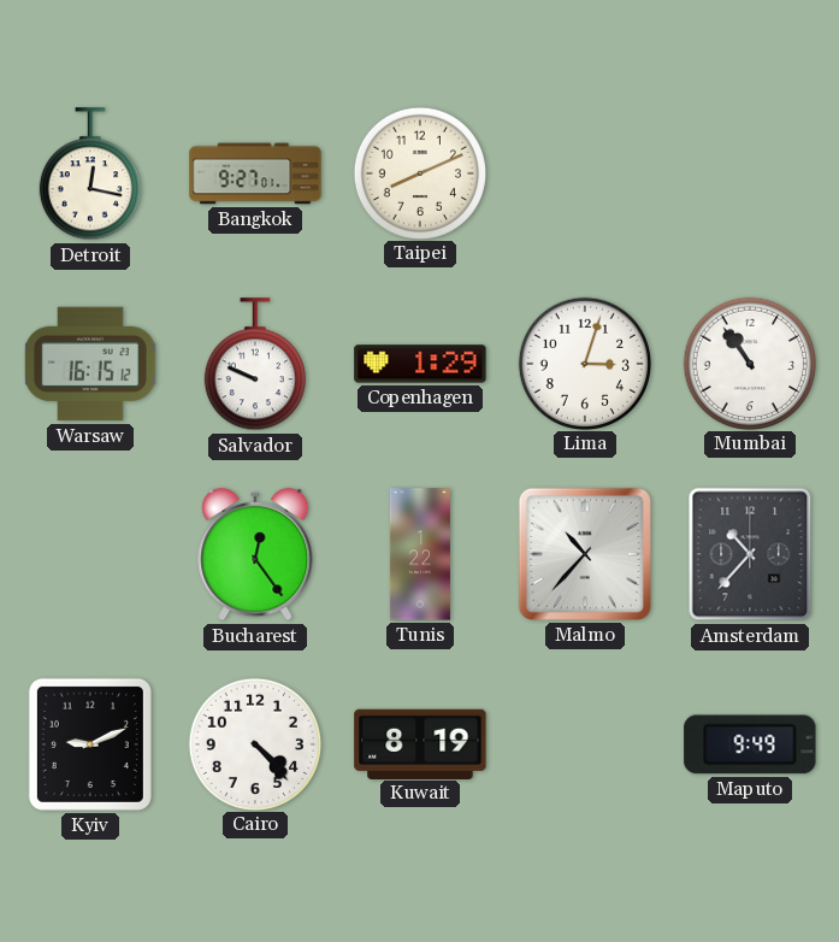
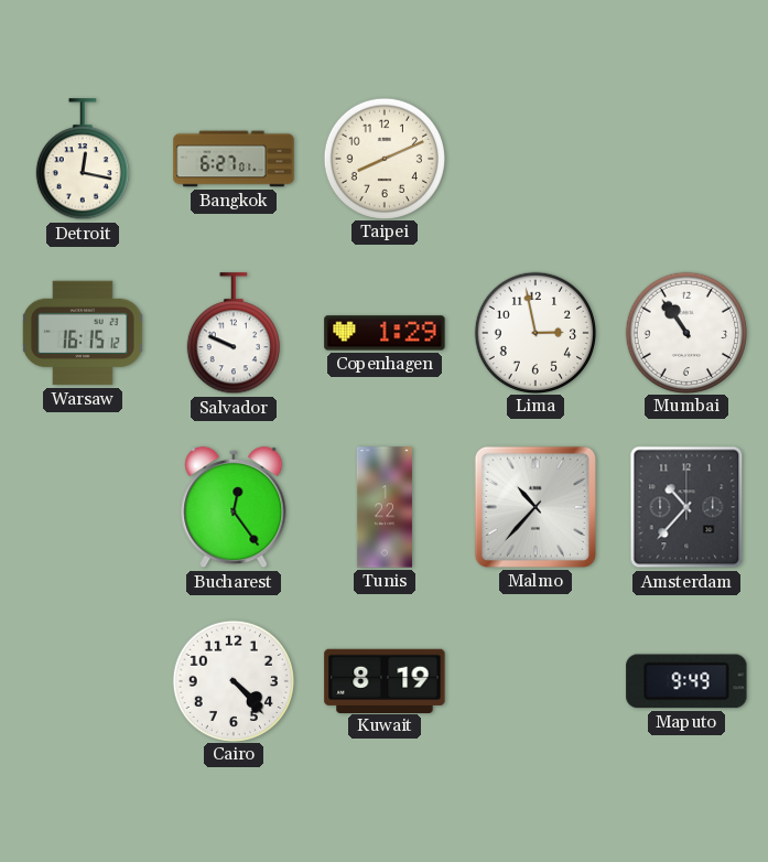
Bangkok: 9:27 -> 6:27 (234, 159)
Lima: 3:03 -> 2:58 (534, 332)
Kyiv: 9:11 -> none (90, 744)
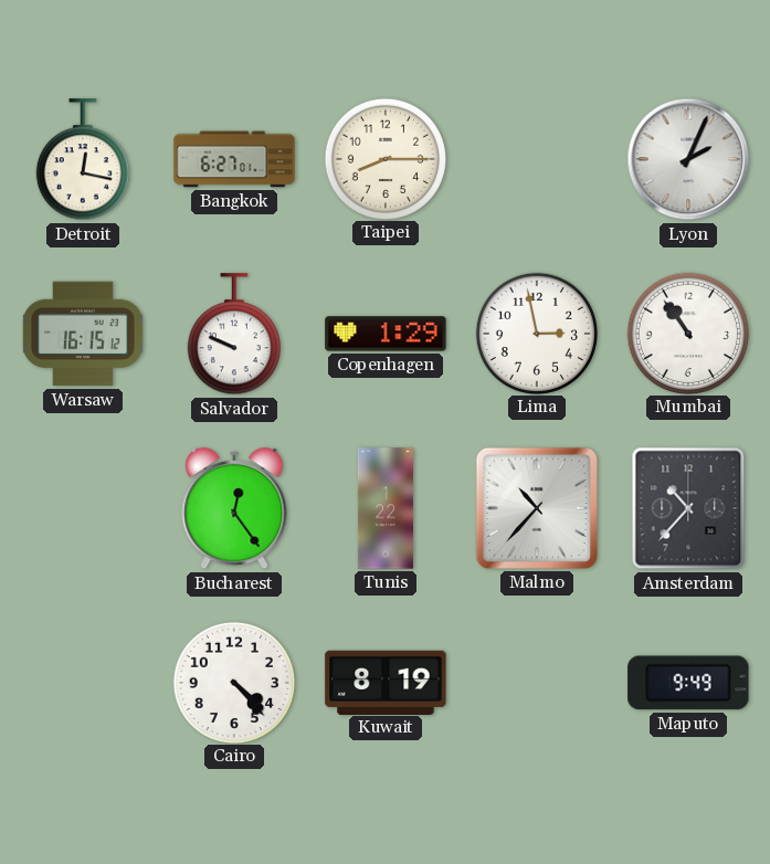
Taipei: 8:11 -> 8:15 (384, 158)
Lyon: none -> 2:04 (688, 159)
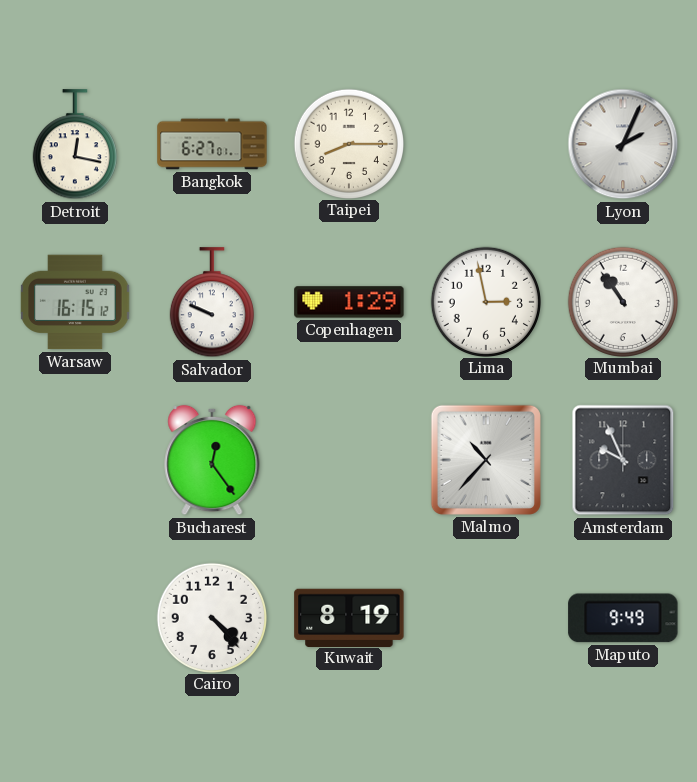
Tunis: 1:22 -> none (386, 508)
Amsterdam: 10:37 -> 9:56 (623, 460)
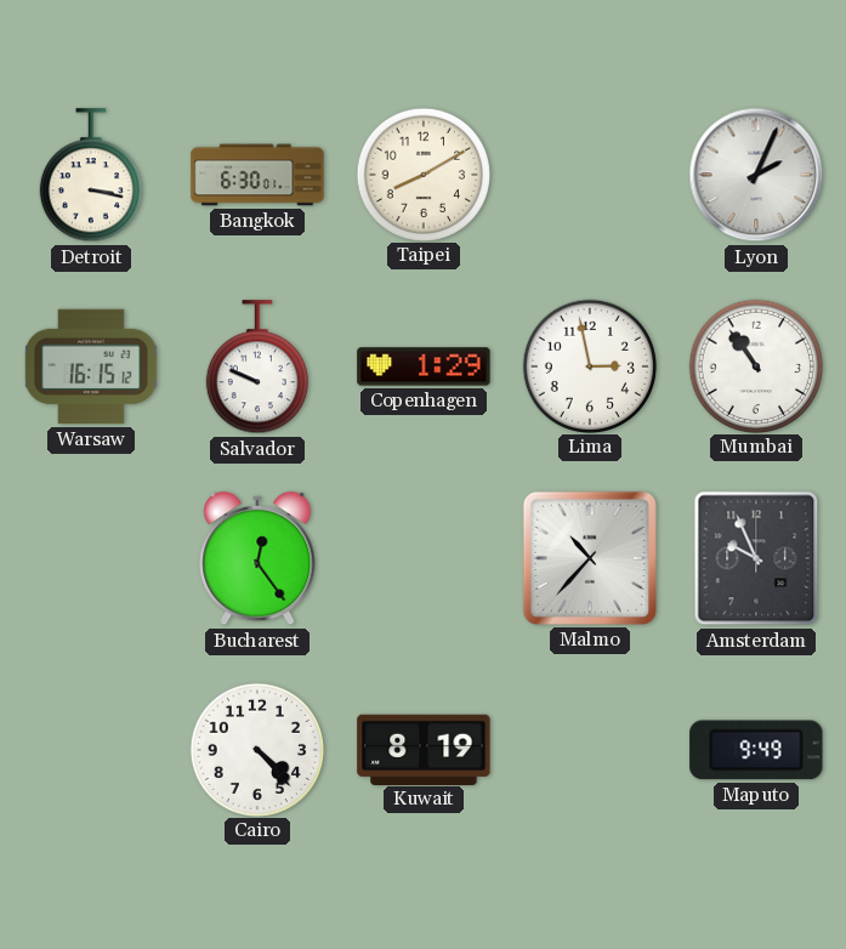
Detroit: 12:17 -> 3:17 (91, 176)
Bangkok: 6:27 -> 6:30 (257, 175)
Taipei: 8:15 -> 8:10 (422, 174)
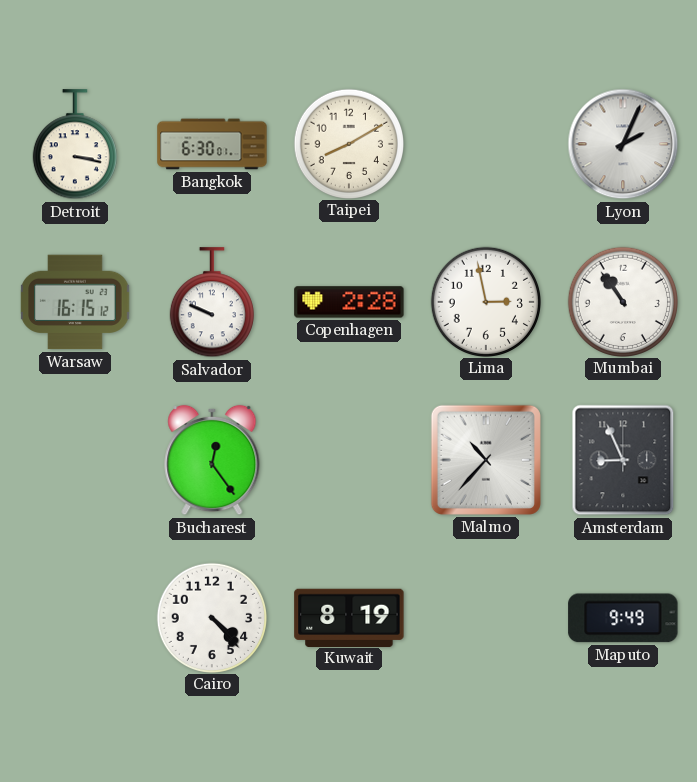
Copenhagen: 1:29 -> 2:28 (349, 302)
Amsterdam: 9:56 -> 8:56 (623, 460)
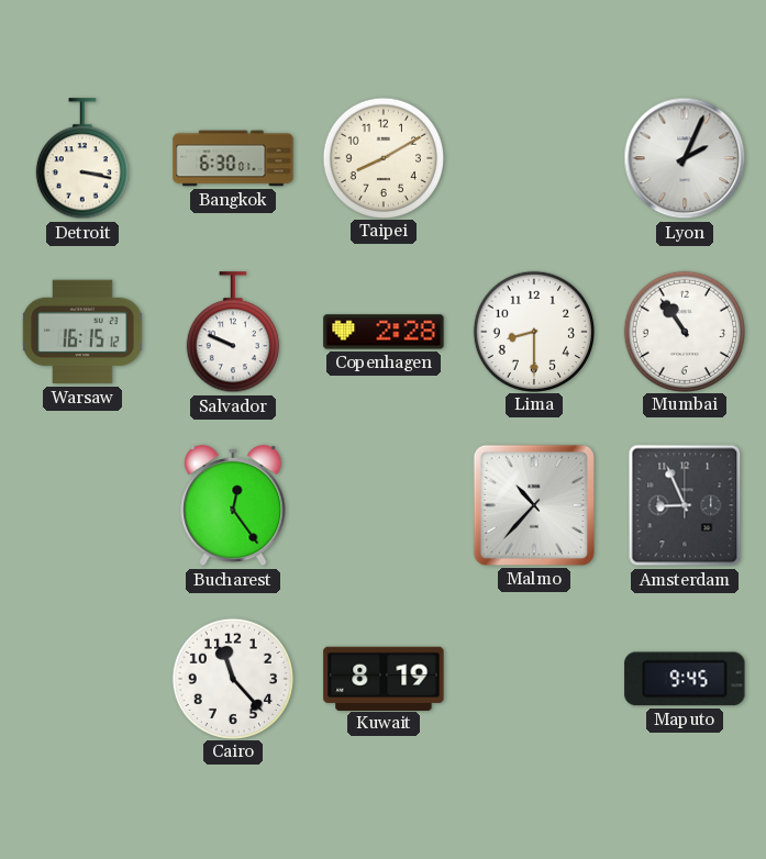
Lima: 2:58 -> 8:30 (533, 331)
Cairo: 4:23 -> 11:23 (232, 678)
Maputo: 9:49 -> 9:45 (685, 679)
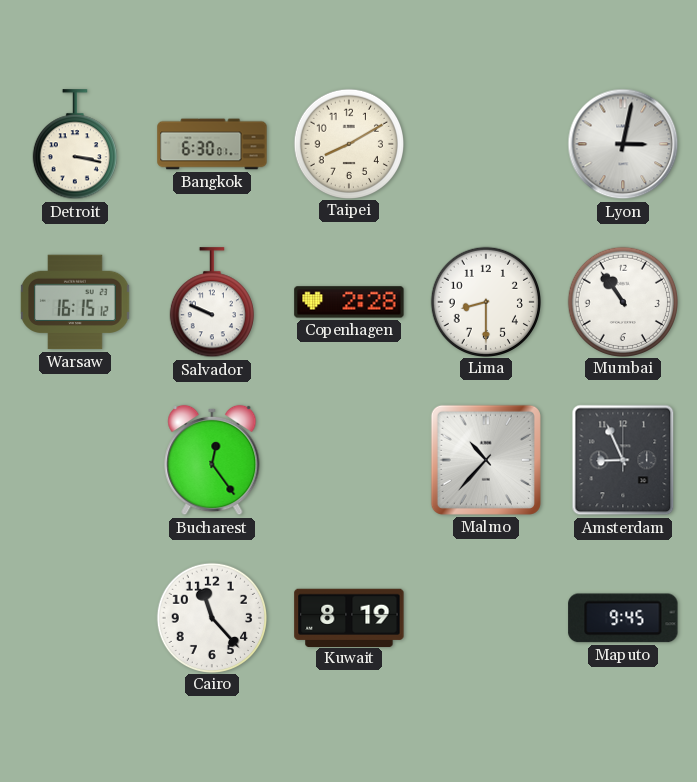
Lyon: 2:04 -> 3:02 (623, 144)
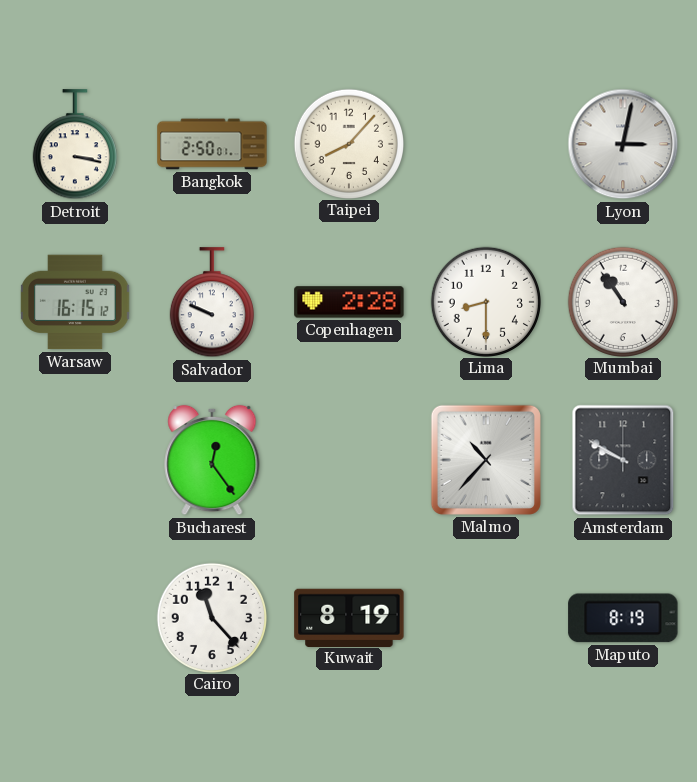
Bangkok: 6:30 -> 2:50 (212, 144)
Taipei: 8:10 -> 8:07 (348, 143)
Amsterdam: 8:56 -> 9:50 (623, 460)
Maputo: 9:45 -> 8:19 (623, 618)
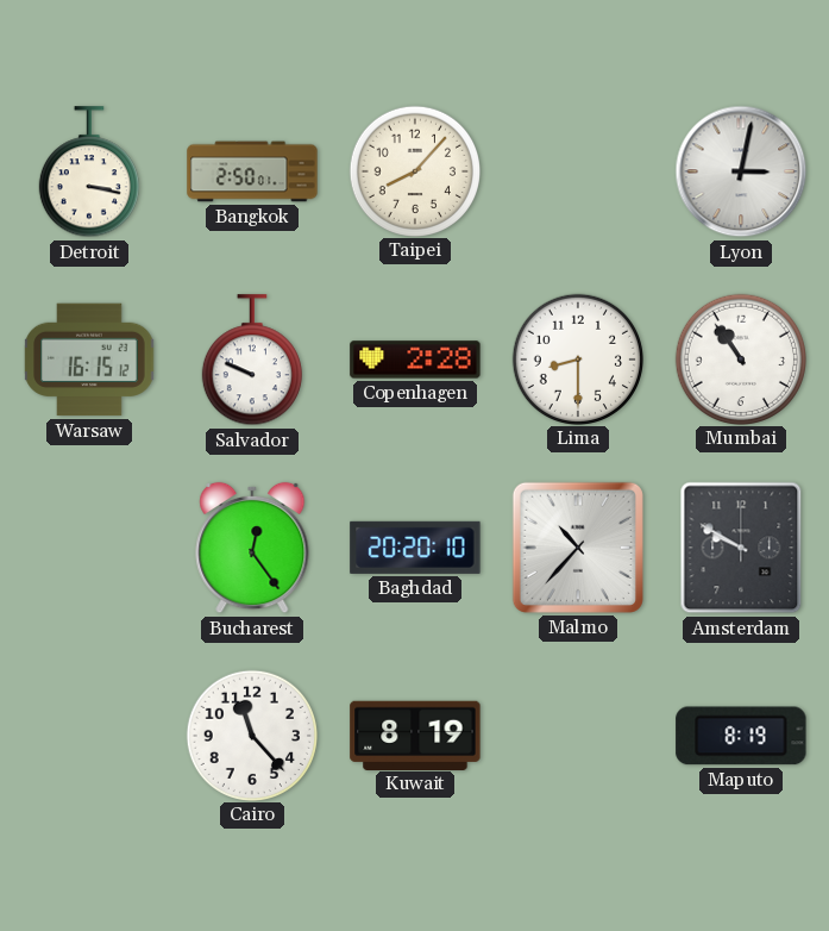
Baghdad: none -> 20:20 (415, 548)
